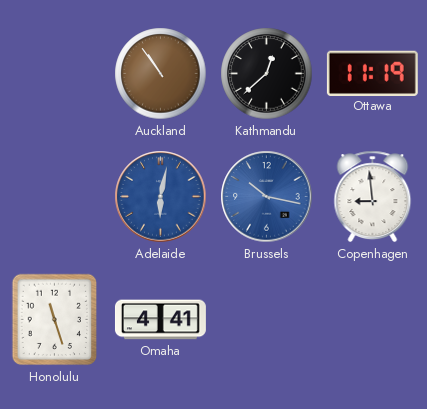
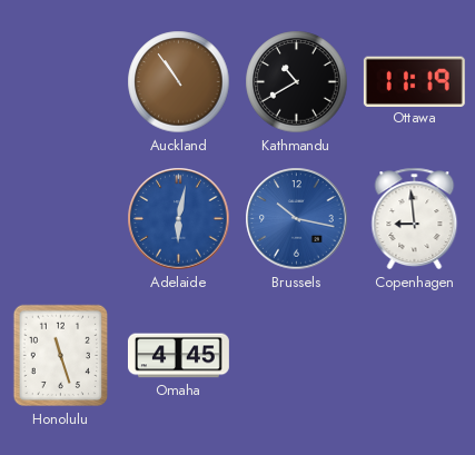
Kathmandu: 12:38 -> 10:40 (297, 82)
Omaha: 4:41 -> 4:45 (178, 356)
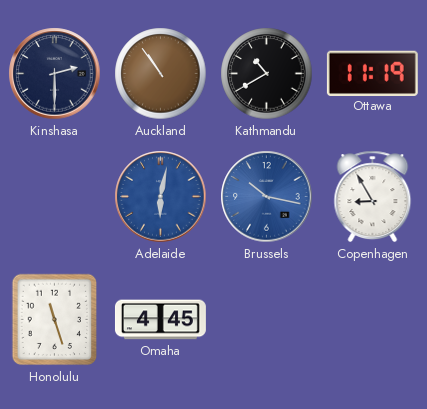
Kinshasa: none -> 2:30 (55, 74)
Copenhagen: 8:59 -> 8:55 (373, 197)
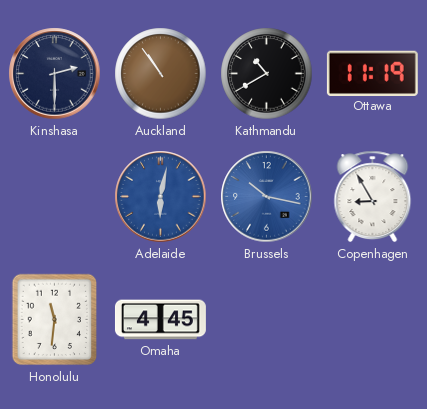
Honolulu: 11:27 -> 11:31 (55, 320)
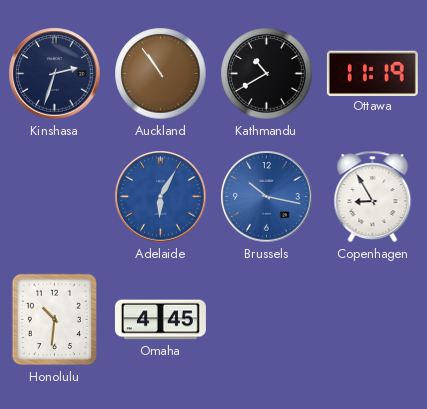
Kinshasa: 2:30 -> 2:33 (55, 74)
Adelaide: 6:02 -> 6:05 (161, 197)
Honolulu: 11:31 -> 10:31 (55, 320)
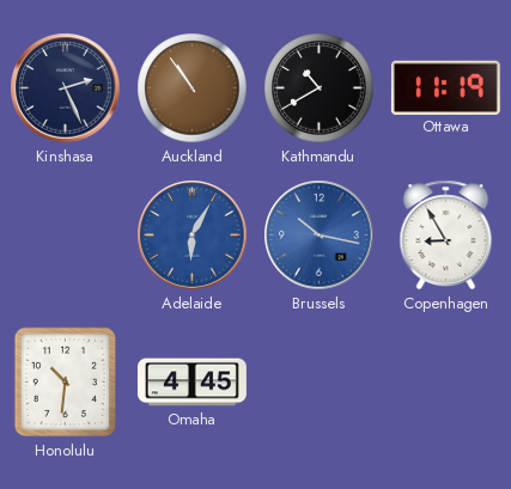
Kinshasa: 2:33 -> 2:26 (66, 88)
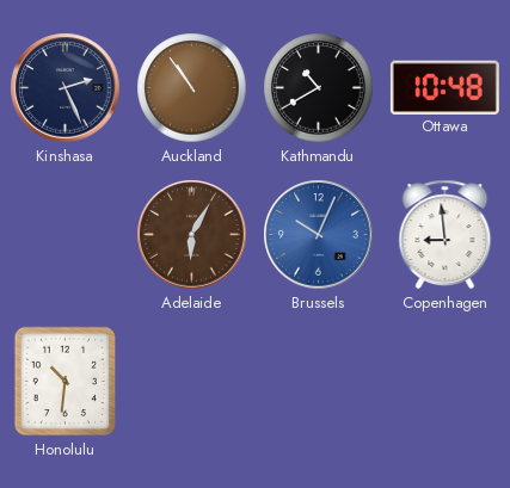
Ottawa: 11:19 -> 10:48 (444, 87)
Adelaide dial: blue -> brown (192, 235)
Brussels: 10:17 -> 10:04 (319, 235)
Copenhagen: 8:55 -> 8:59 (446, 235)
Omaha: 4:45 -> none (191, 383)
